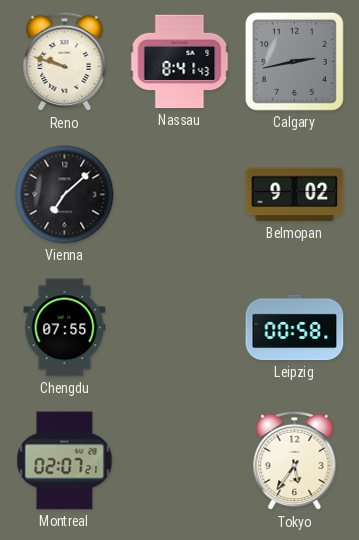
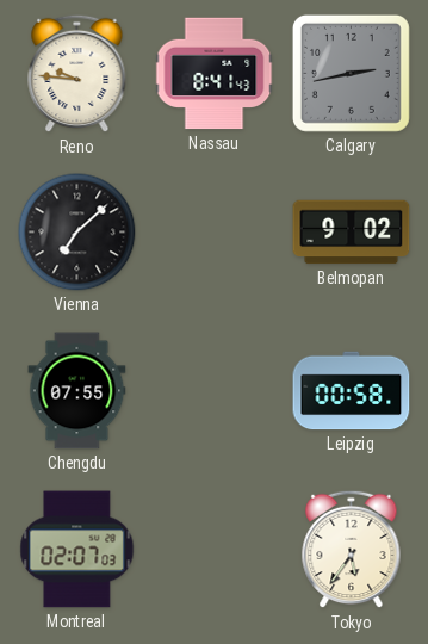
Reno: 9:48 -> 9:46 (77, 74)
Montreal: 02:07:21 -> 02:07:03 (77, 550)
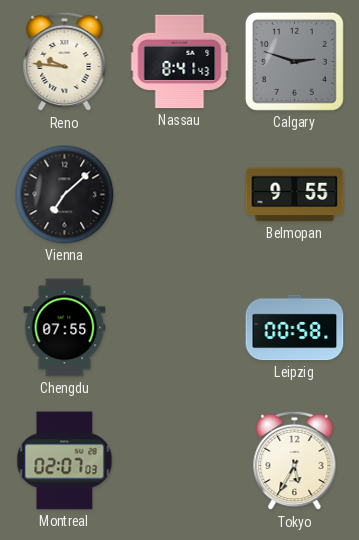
Calgary: 2:43 -> 2:48 (294, 61)
Belmopan: 9:02 -> 9:55 (295, 195)
Tokyo: 5:36 -> 5:35 (295, 461)
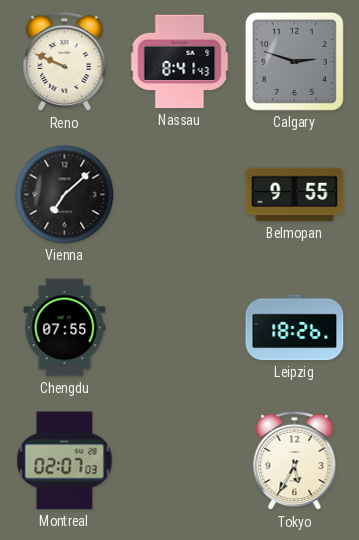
Reno: 9:46 -> 9:49 (65, 62)
Leipzig: 00:58 -> 18:26 (295, 328)
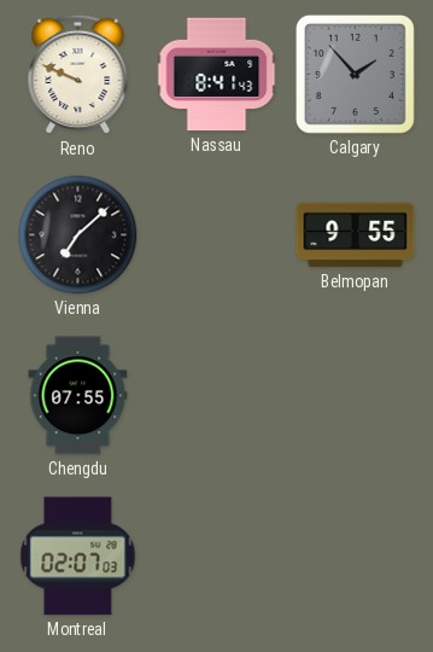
Calgary: 2:48 -> 1:53 (355, 74)
Leipzig: 18:26 -> none (295, 328)
Tokyo: 5:35 -> none (295, 461)
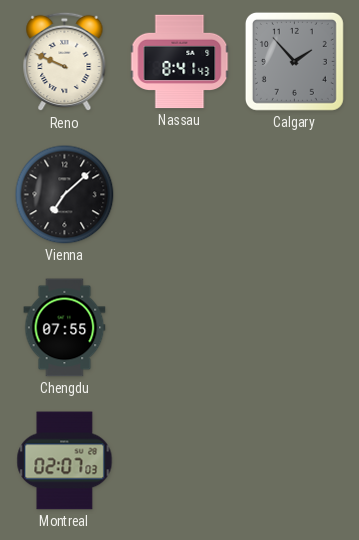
Belmopan: 9:55 -> none (356, 235)
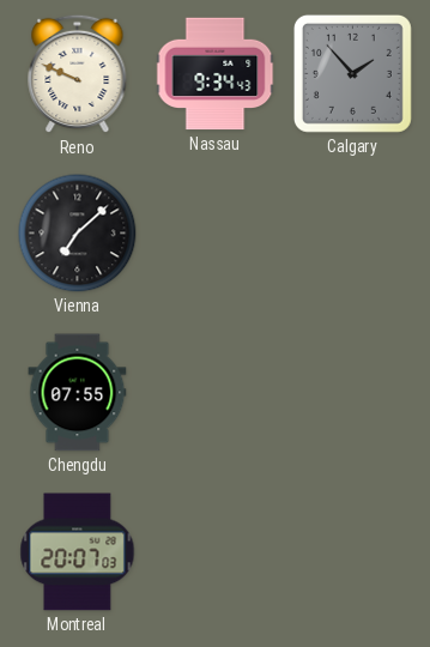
Nassau: 8:41 -> 9:34 (216, 74)
Montreal: 02:07 -> 20:07 (78, 552)
